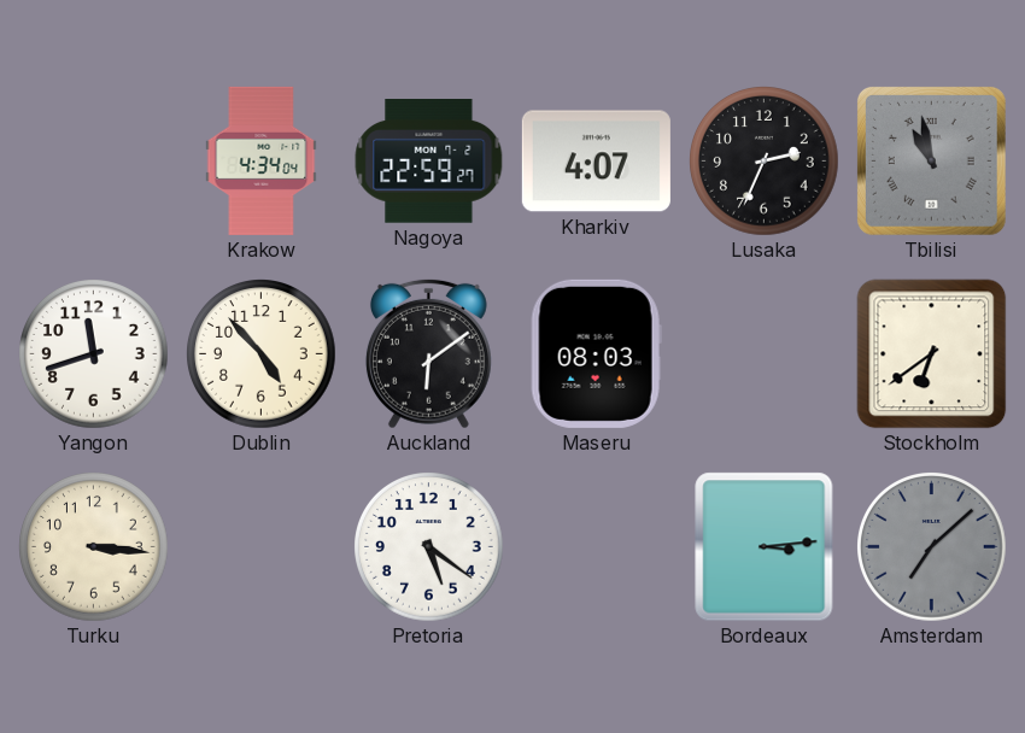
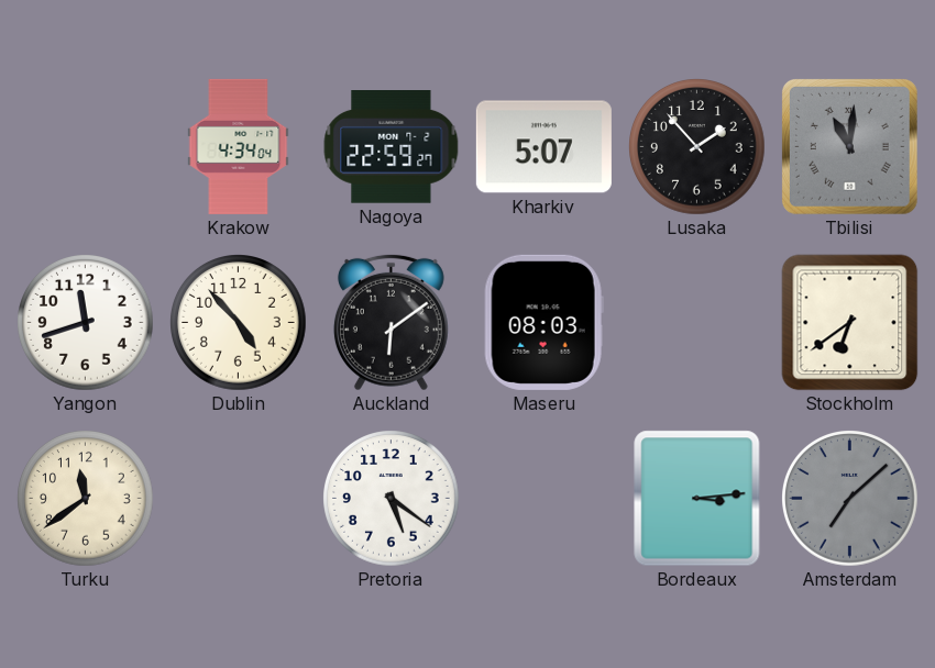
Kharkiv: 4:07 -> 5:07 (543, 147)
Lusaka: 2:34 -> 1:53 (697, 147)
Tbilisi: 10:58 -> 11:01 (849, 146)
Turku: 3:16 -> 11:39 (86, 499)
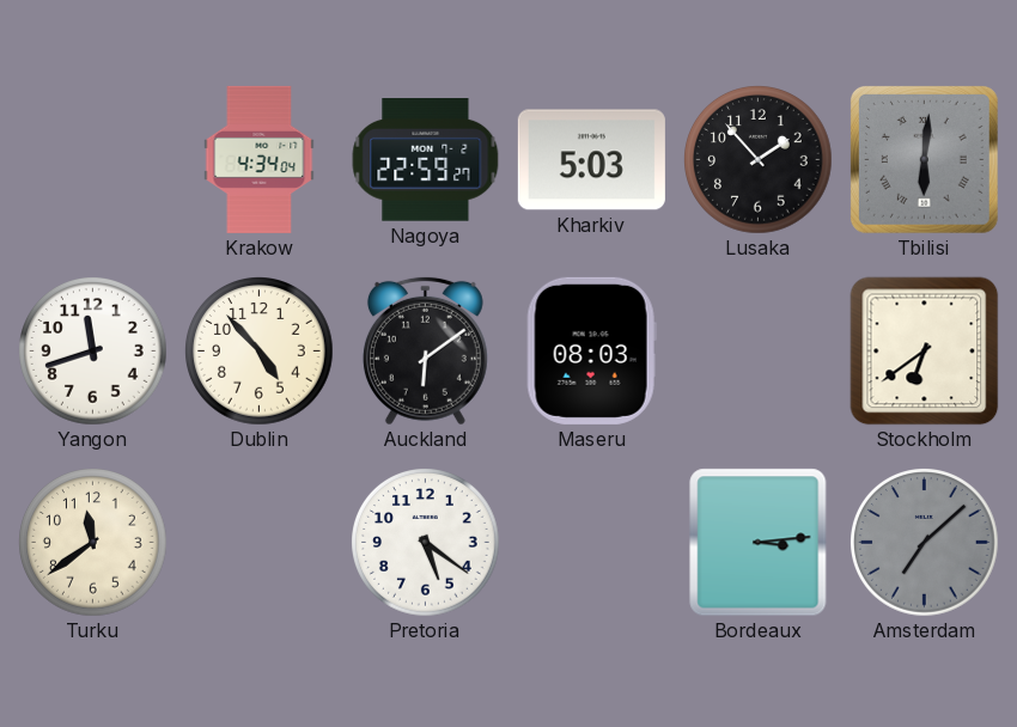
Kharkiv: 5:07 -> 5:03 (591, 160)
Tbilisi: 11:01 -> 6:01 (924, 159)
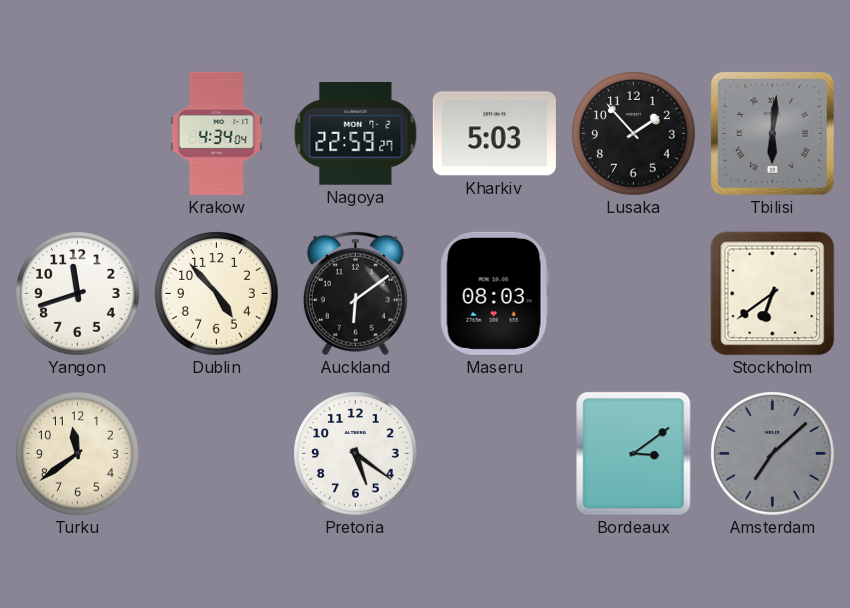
Bordeaux: 3:14 -> 3:09 (634, 454)
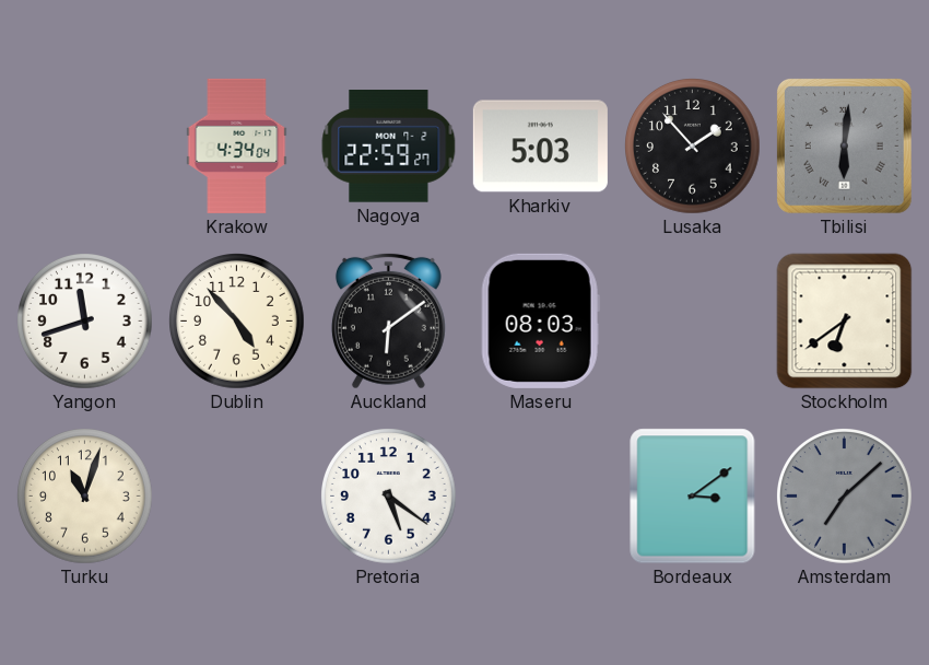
Turku: 11:39 -> 11:03 (85, 497)
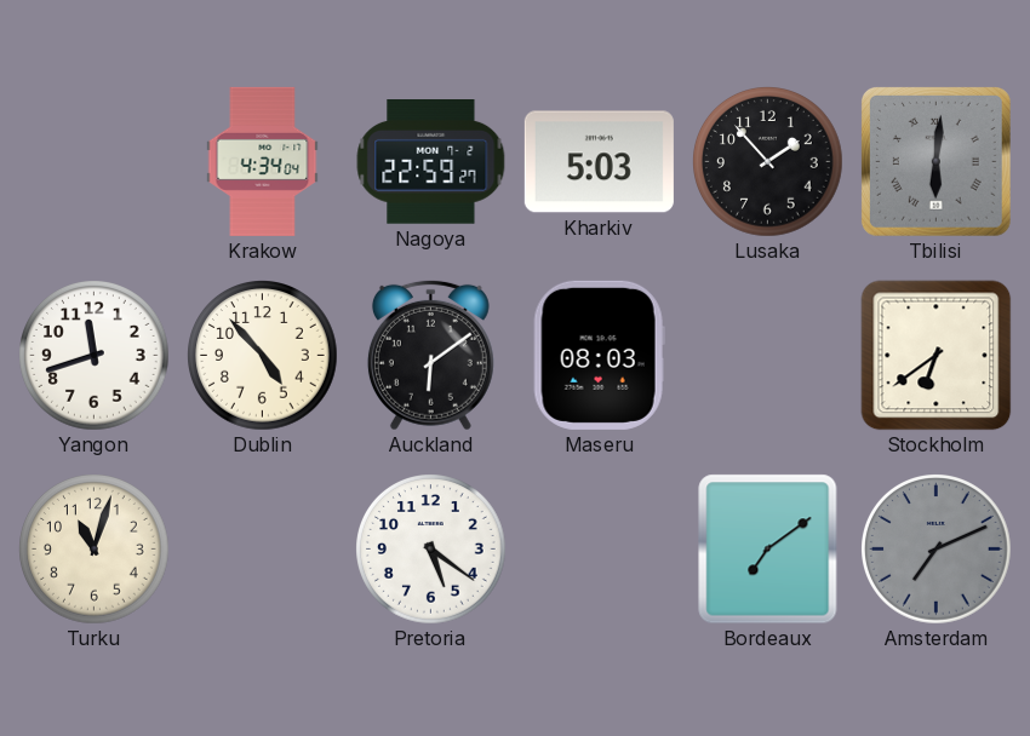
Bordeaux: 3:09 -> 7:09 (768, 550)
Amsterdam: 7:08 -> 7:11 (937, 550)
